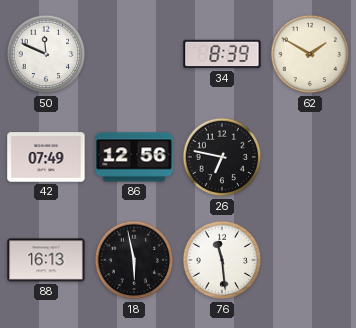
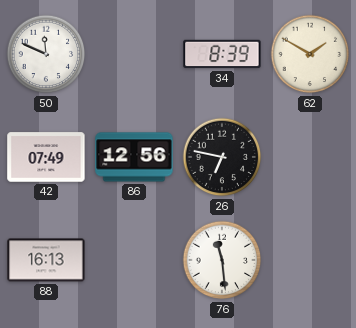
18: 5:58 -> none (134, 260)
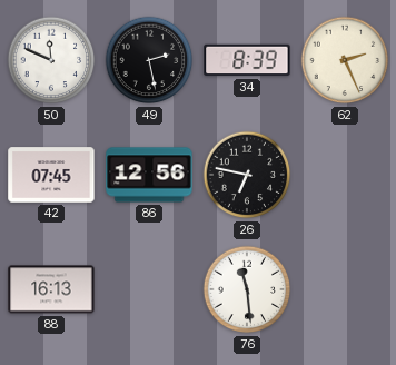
49: none -> 2:28 (149, 60)
62: 1:50 -> 2:26 (345, 60)
42: 07:49 -> 07:45 (51, 175)
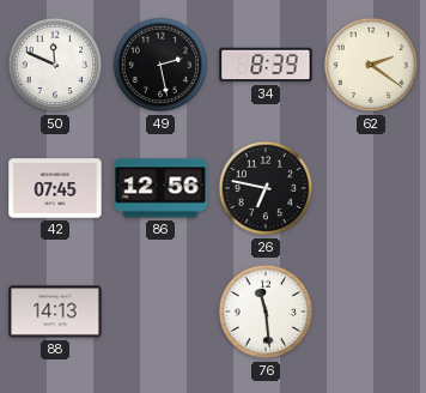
62: 2:26 -> 2:21 (371, 65)
88: 16:13 -> 14:13 (55, 312)
